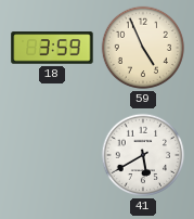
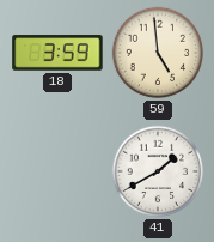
59: 4:56 -> 4:59 (158, 53)
41: 5:40 -> 1:40 (158, 171)
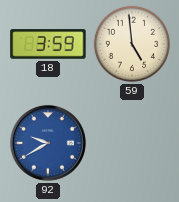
92: none -> 9:40 (48, 143)
41: 1:40 -> none (158, 171)
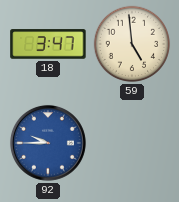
18: 3:59 -> 3:47 (48, 44)
92: 9:40 -> 9:45 (48, 143)
